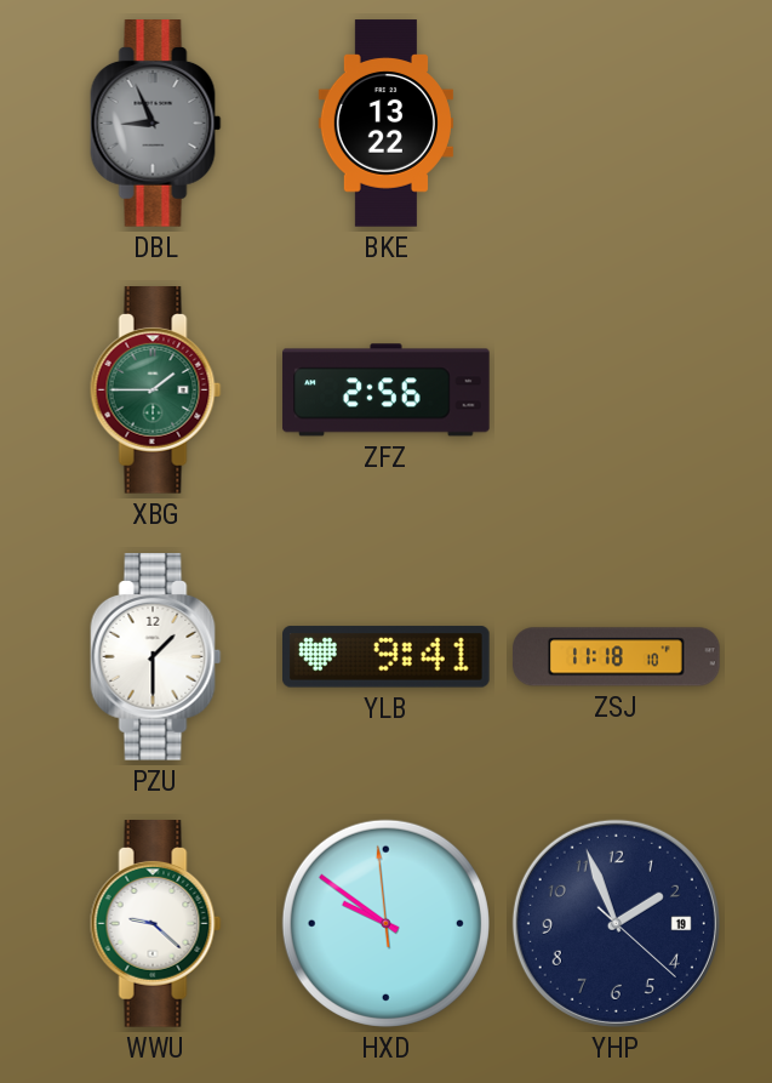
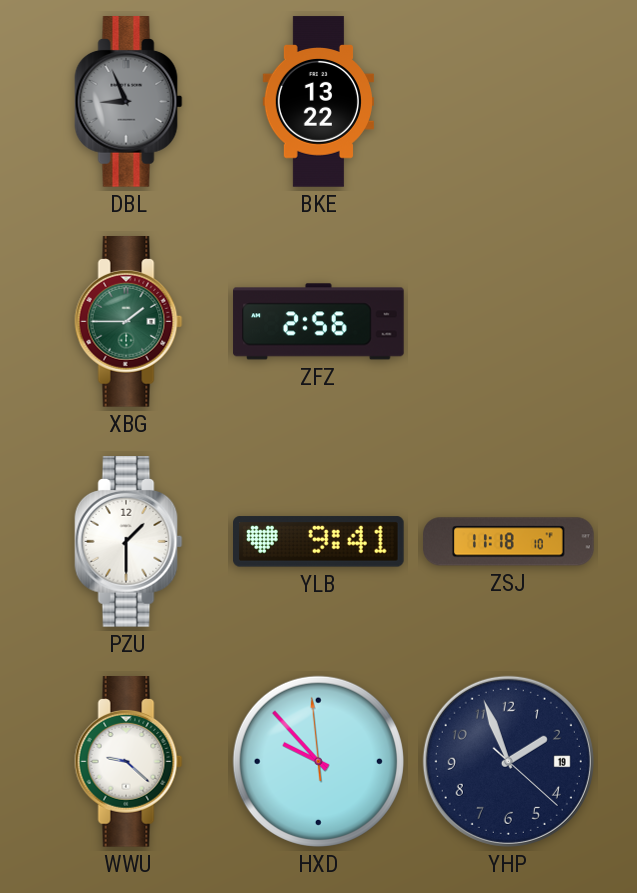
HXD: 9:50 -> 9:52 (318, 761)
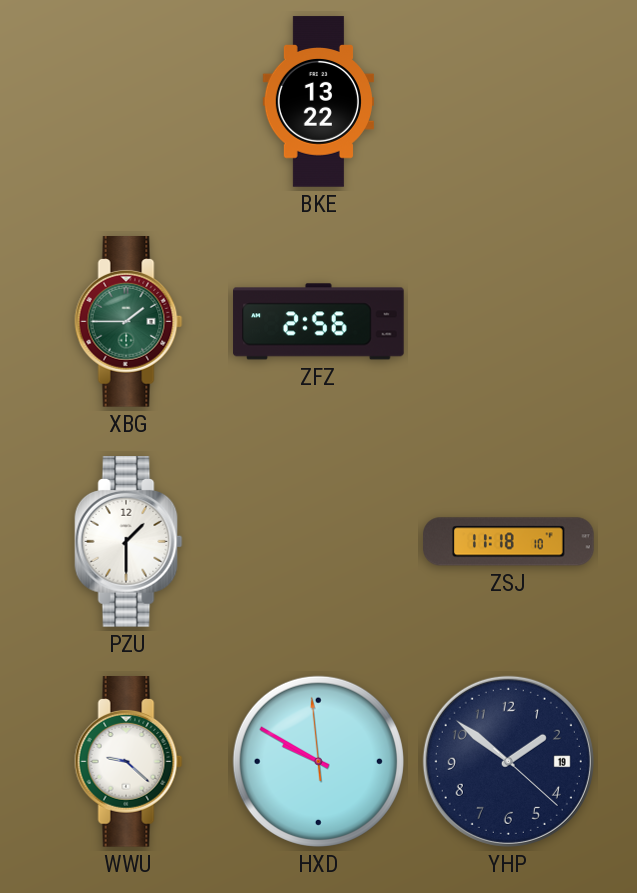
DBL: 8:56 -> none (129, 102)
YLB: 9:41 -> none (319, 542)
HXD: 9:52 -> 9:49 (318, 761)
YHP: 1:56 -> 1:51 (508, 761)
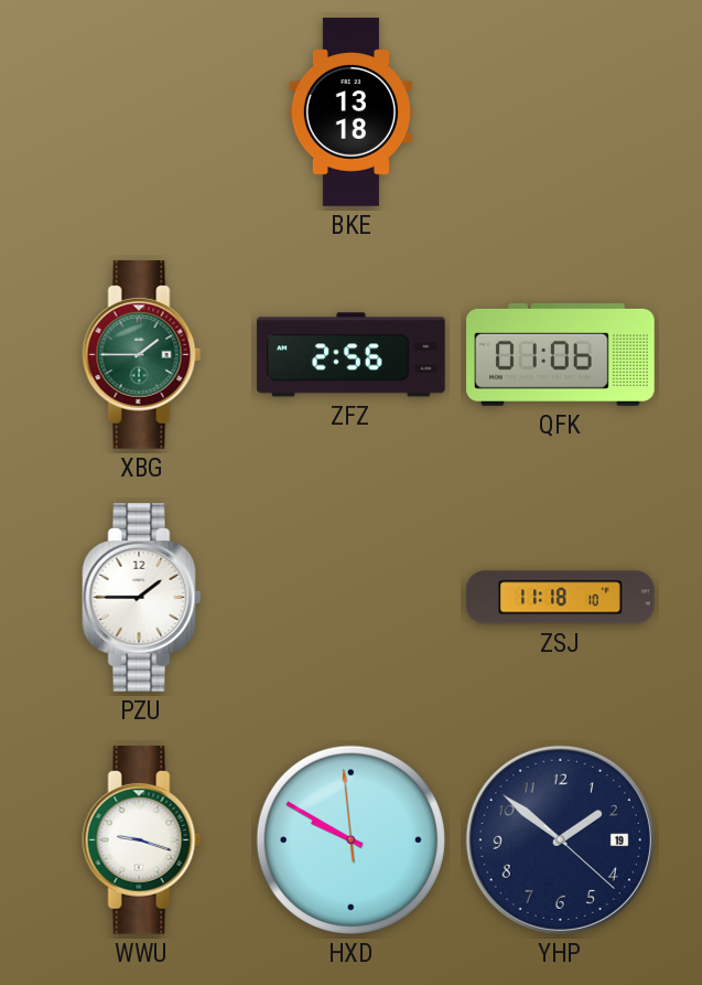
BKE: 13:22 -> 13:18 (350, 113)
QFK: none -> 01:06 (561, 354)
PZU: 1:30 -> 1:45 (142, 598)
WWU: 9:22 -> 9:18 (142, 841)
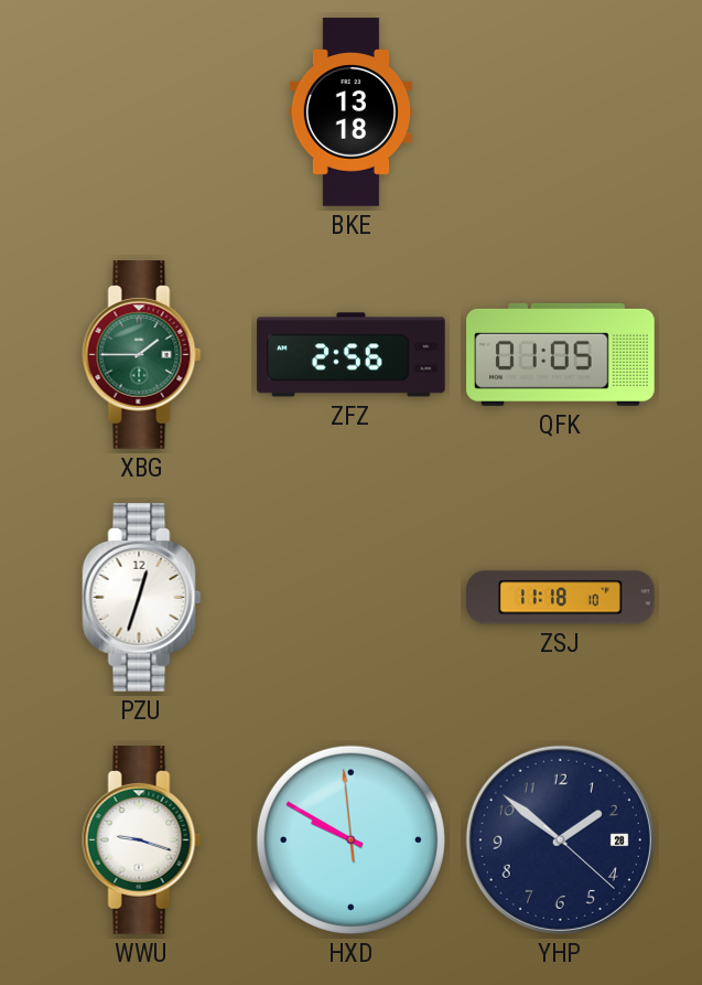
QFK: 01:06 -> 01:05 (561, 354)
PZU: 1:45 -> 12:33 (142, 598)
YHP date: 19 -> 28 (560, 839)
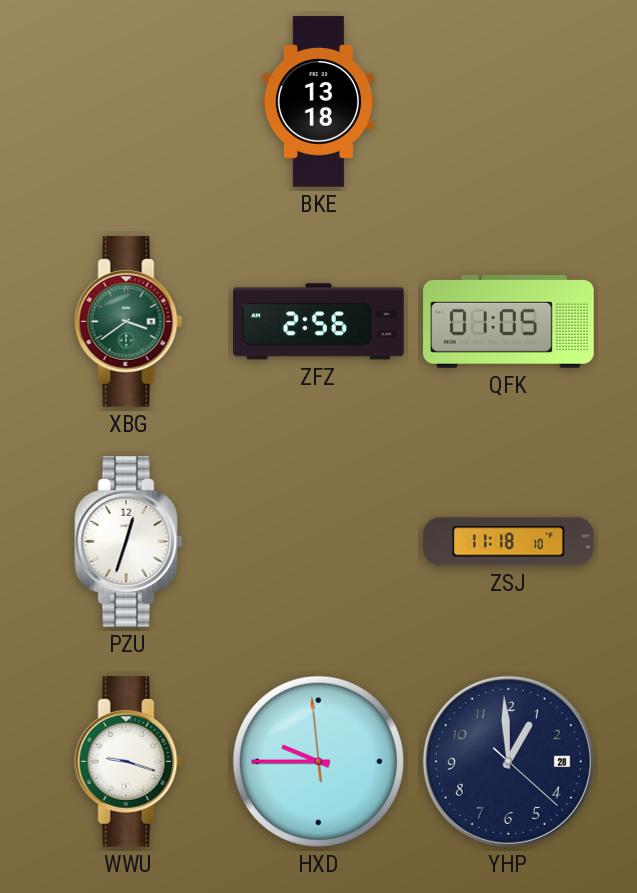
XBG: 1:45 -> 3:39 (129, 322)
HXD: 9:49 -> 9:44 (318, 761)
YHP: 1:51 -> 12:59 (508, 761)
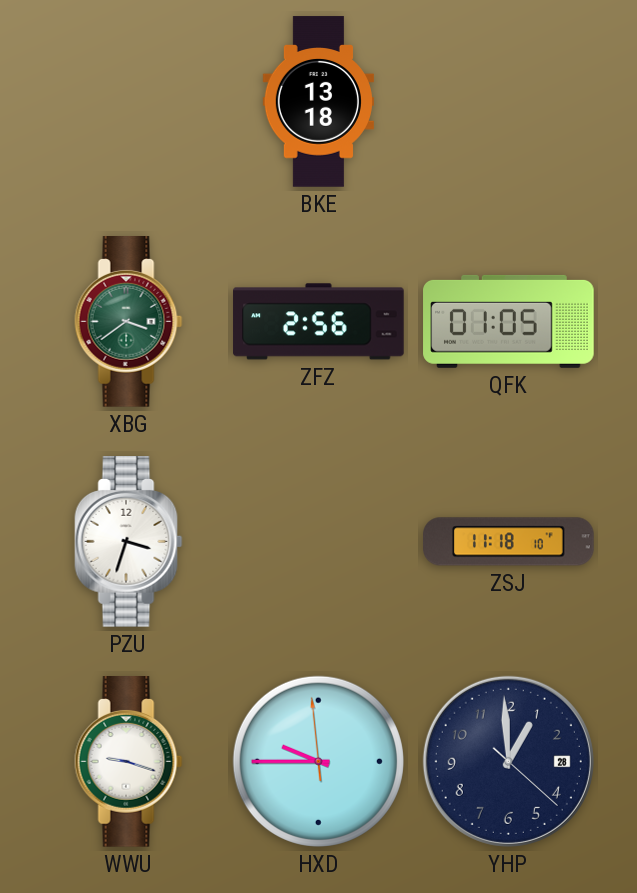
PZU: 12:33 -> 3:33 (129, 542)
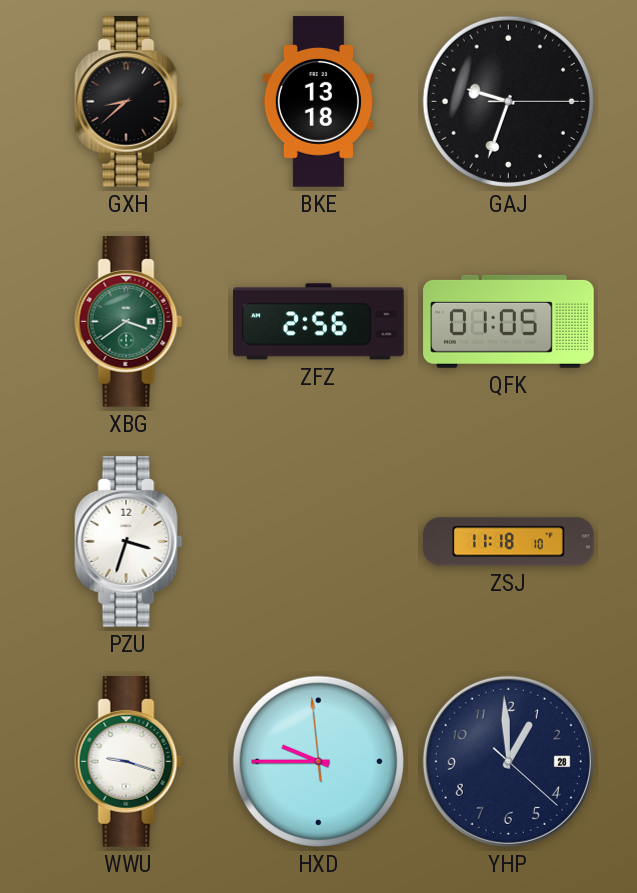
GXH: none -> 8:38 (129, 102)
GAJ: none -> 9:33 (508, 101)
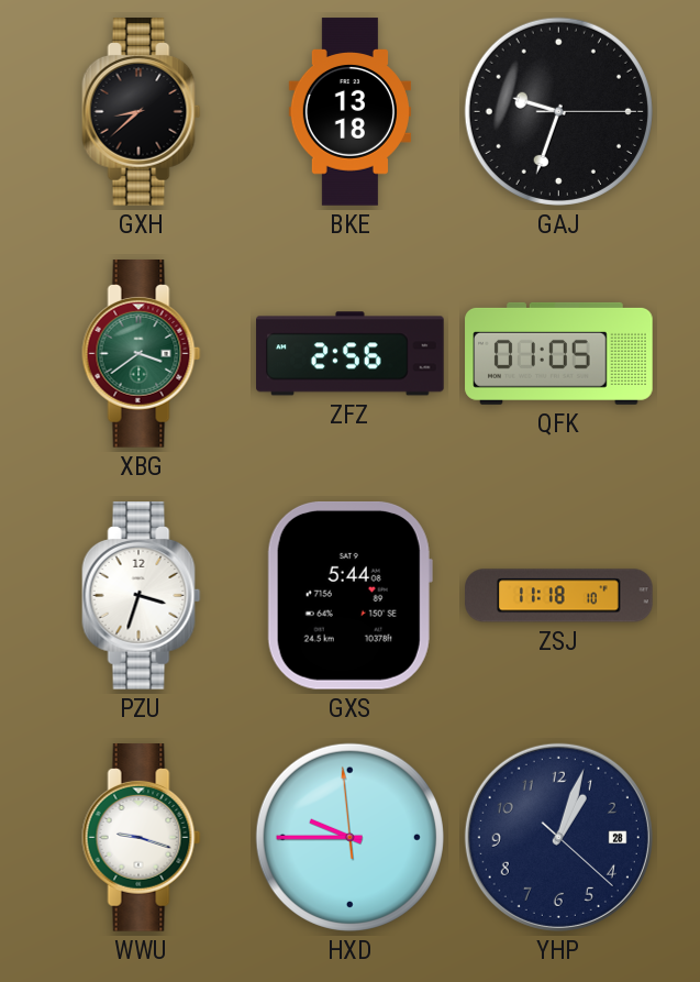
GXS: none -> 5:44 (349, 595)
YHP: 12:59 -> 1:03 (558, 837)
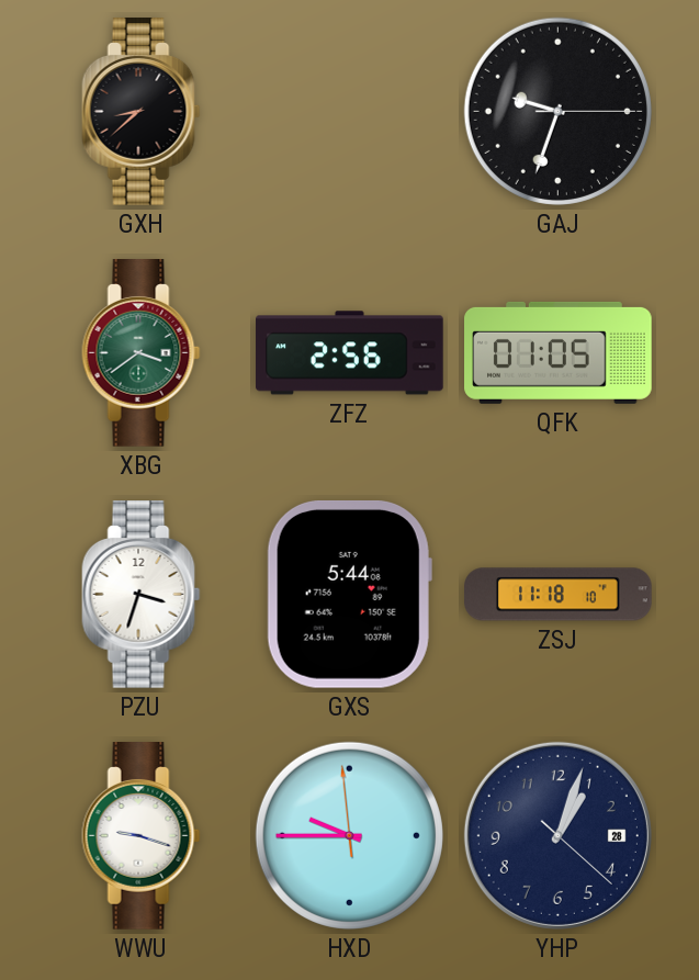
BKE: 13:18 -> none (349, 112)
